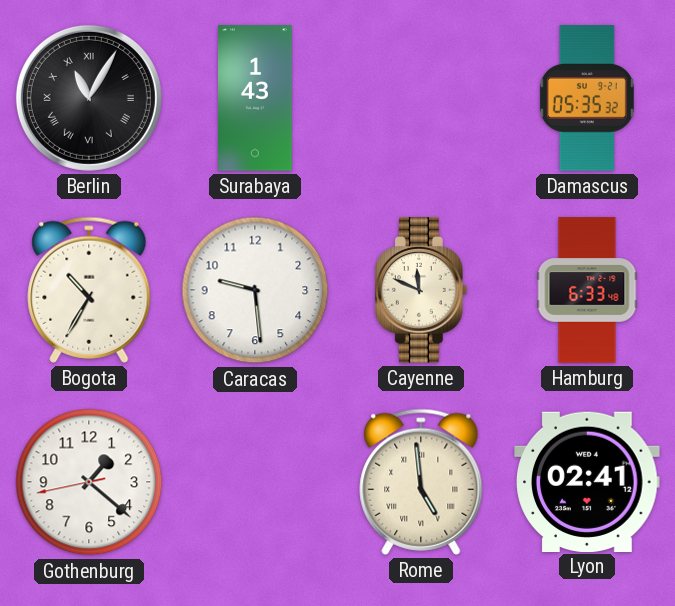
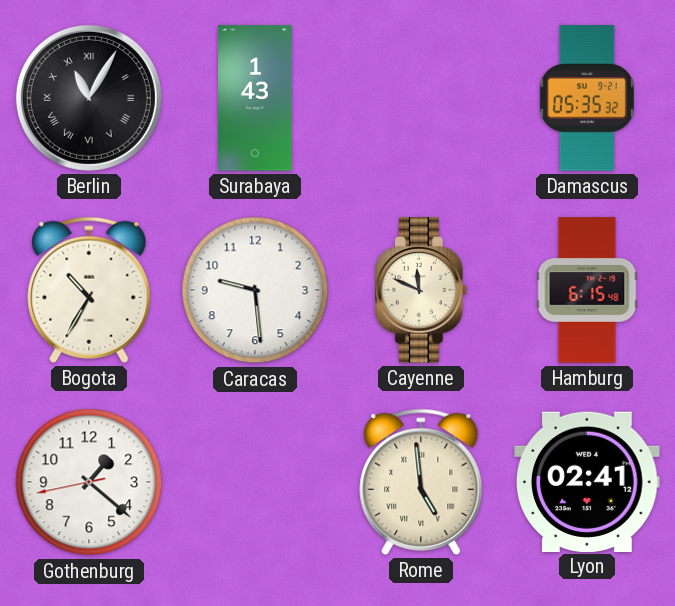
Hamburg: 6:33 -> 6:15 (587, 290)
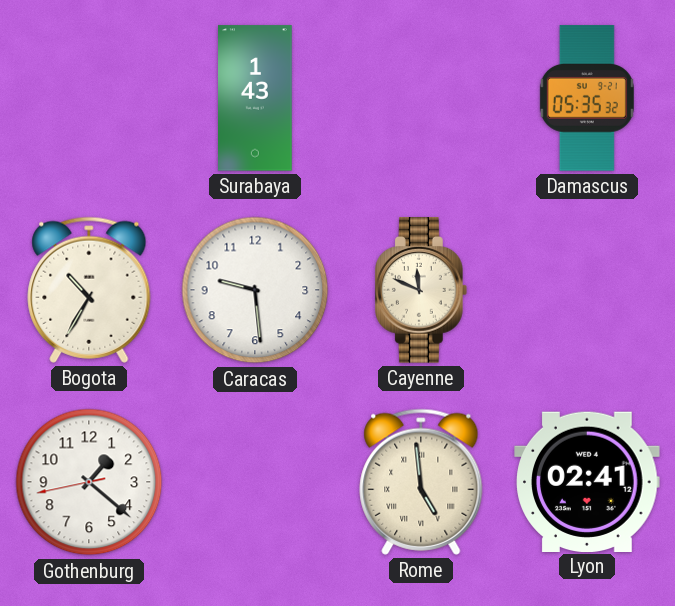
Berlin: 11:05 -> none (89, 98)
Hamburg: 6:15 -> none (587, 290)
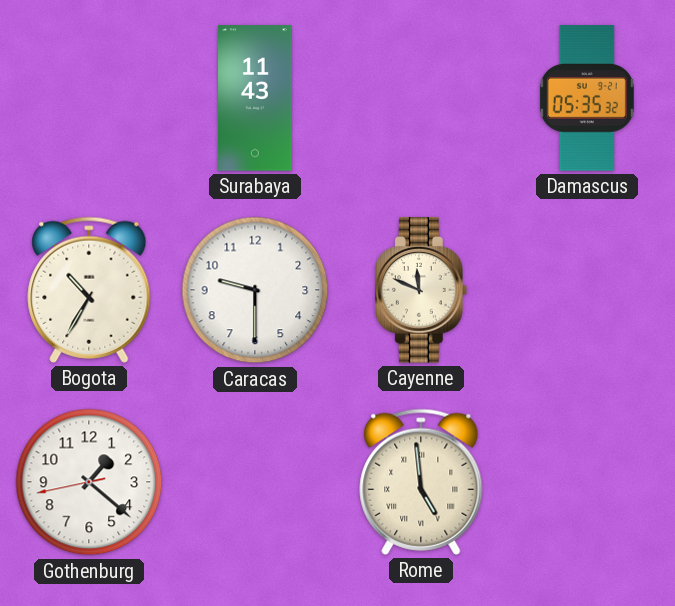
Surabaya: 1:43 -> 11:43 (256, 98)
Caracas: 9:29 -> 9:30 (255, 290)
Lyon: 02:41 -> none (587, 481)
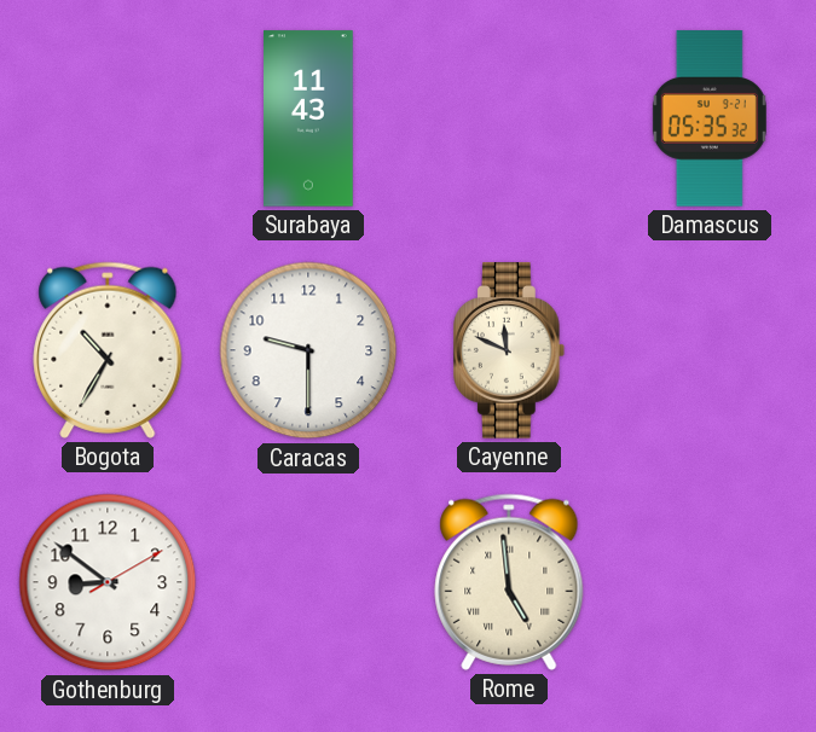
Gothenburg: 1:21 -> 8:51 (108, 582)
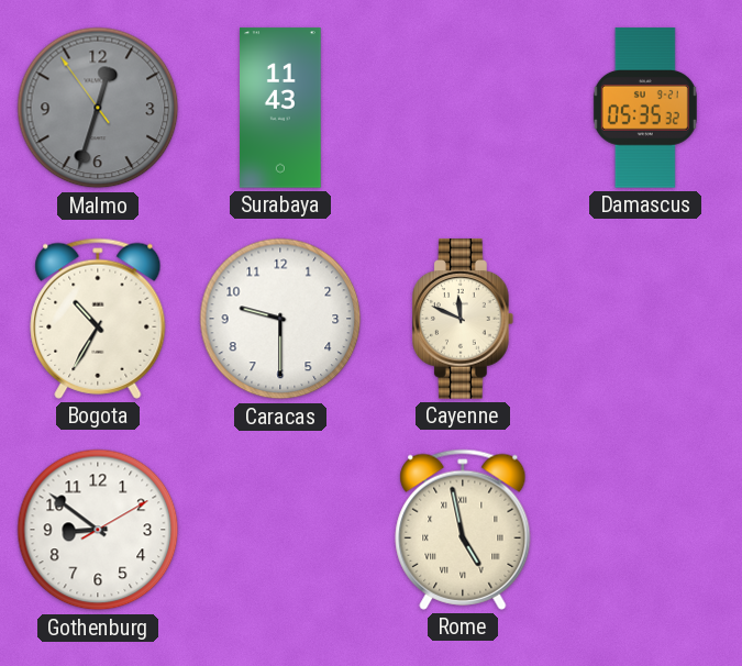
Malmo: none -> 12:32 (98, 108)
Rome: 4:59 -> 4:58 (463, 530)
